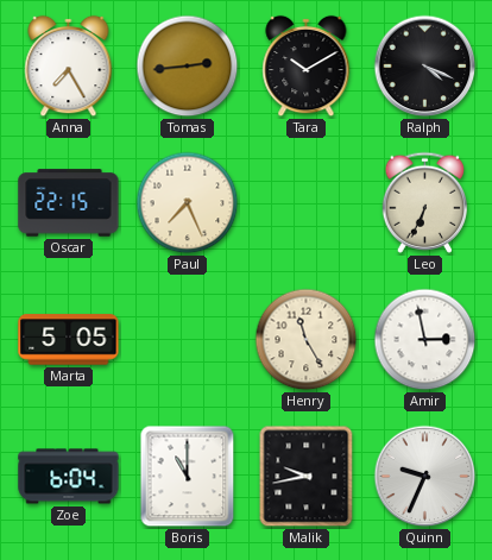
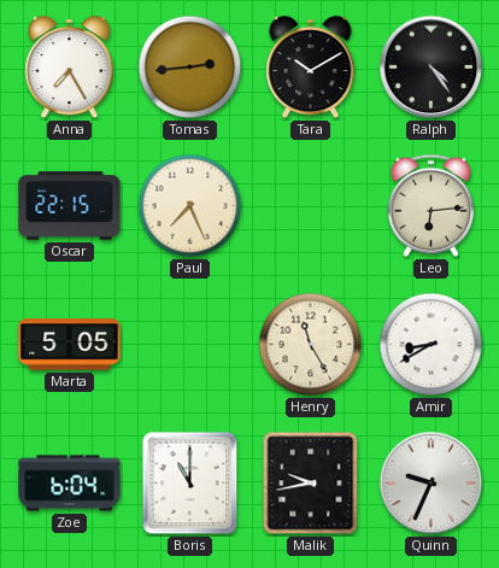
Ralph: 4:19 -> 4:24 (432, 68)
Leo: 6:34 -> 6:14 (430, 205)
Amir: 2:58 -> 8:40 (432, 345)
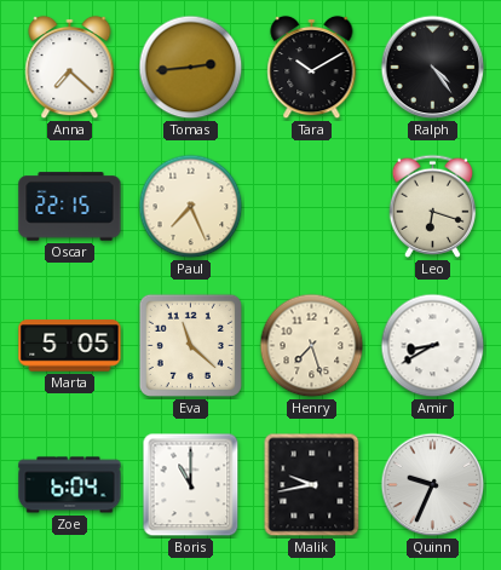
Anna: 7:25 -> 7:22 (70, 68)
Leo: 6:14 -> 6:18 (432, 206)
Eva: none -> 11:22 (190, 345)
Henry: 11:25 -> 7:27 (312, 346)
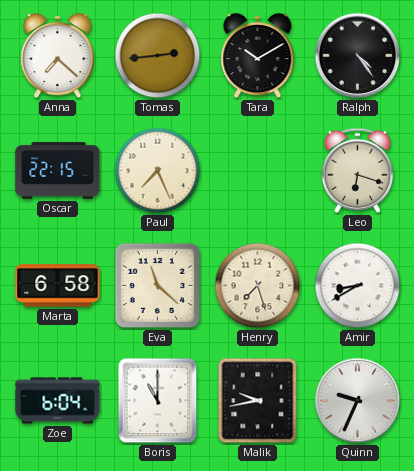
Marta: 5:05 -> 6:58 (58, 286)
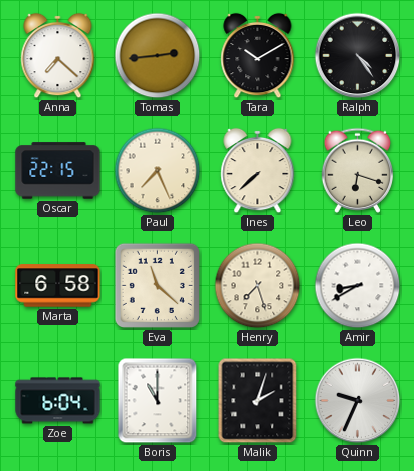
Ines: none -> 7:38 (258, 171)
Malik: 9:43 -> 2:03 (258, 401)
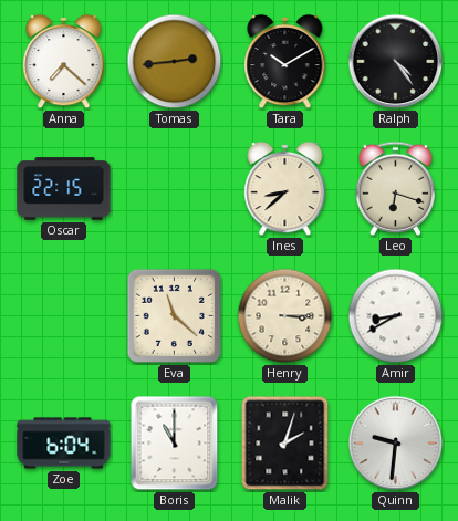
Paul: 7:26 -> none (158, 171)
Ines: 7:38 -> 8:38 (285, 189)
Marta: 6:58 -> none (58, 286)
Henry: 7:27 -> 3:15 (285, 316)
Quinn: 9:34 -> 9:31 (396, 444)
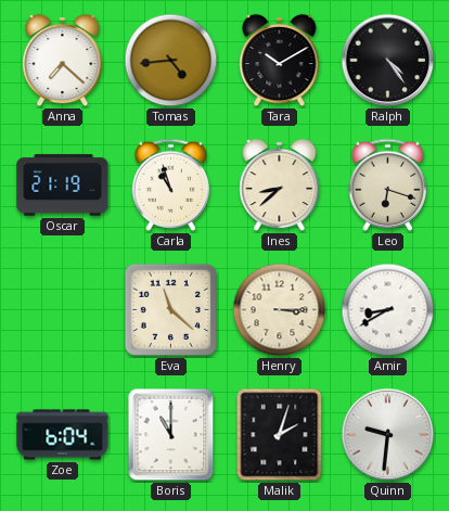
Tomas: 2:44 -> 4:44 (171, 61)
Oscar: 22:15 -> 21:19 (63, 186)
Carla: none -> 10:57 (170, 184)
